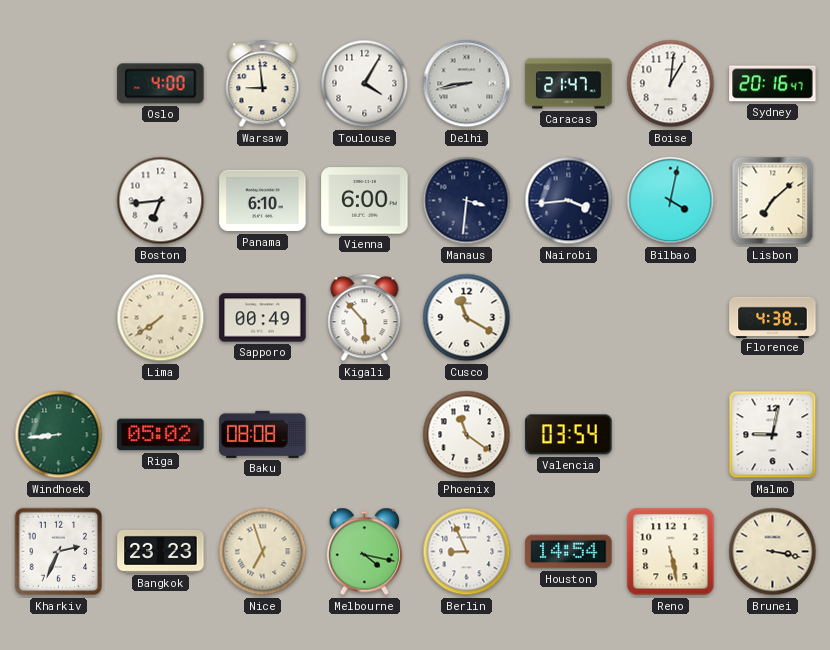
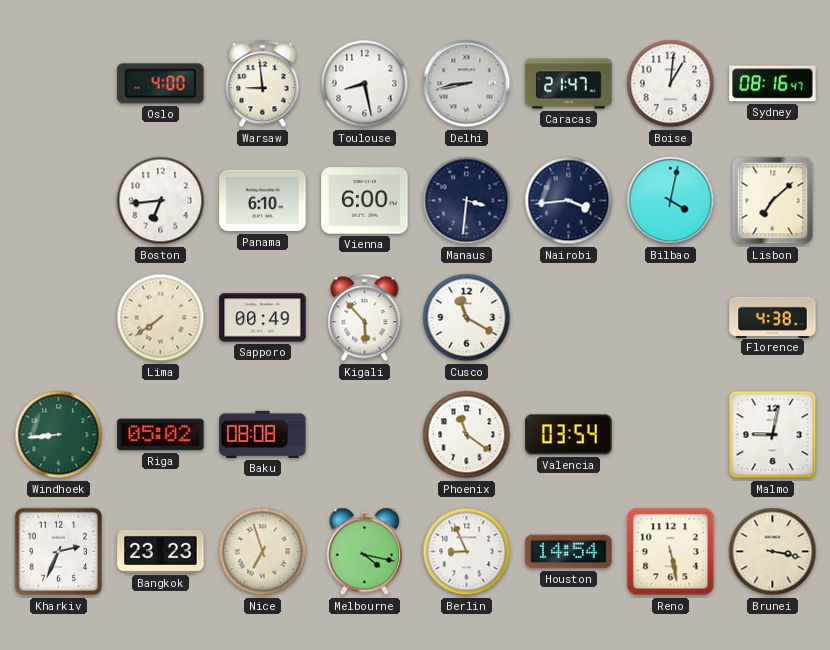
Toulouse: 4:05 -> 8:28 (365, 84)
Sydney: 20:16 -> 08:16 (773, 84)
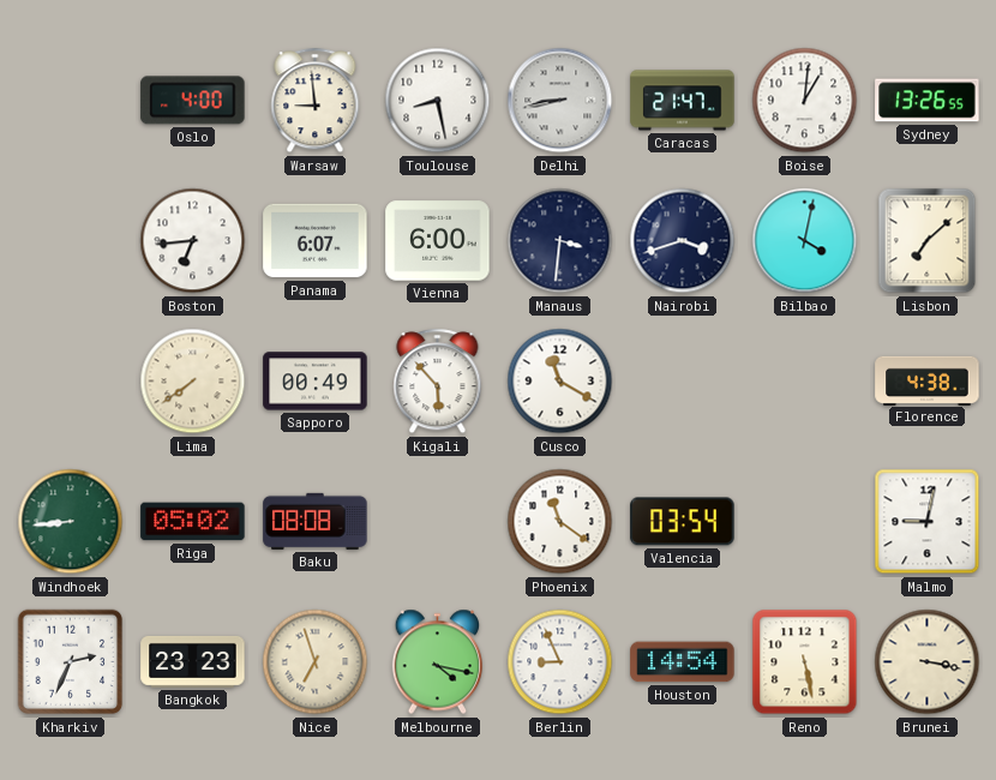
Sydney: 08:16 -> 13:26 (928, 101)
Panama: 6:10 -> 6:07 (316, 241)
Nairobi: 3:44 -> 3:42 (683, 241)
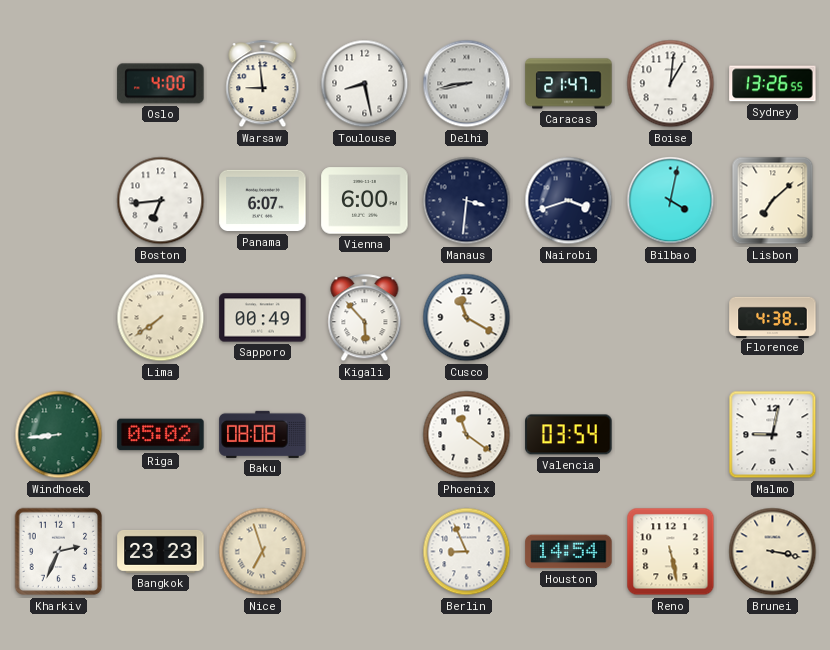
Melbourne: 4:17 -> none (437, 662)
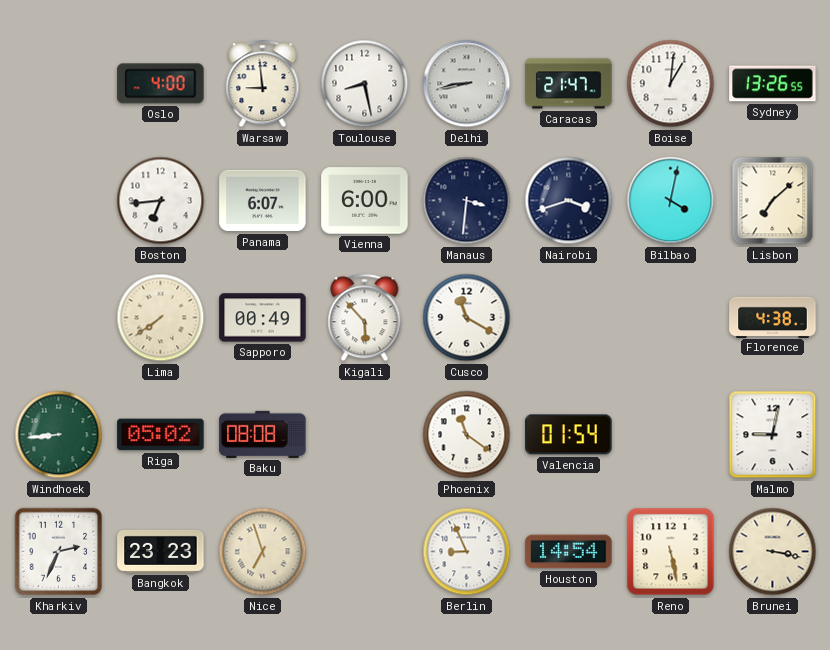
Valencia: 03:54 -> 01:54 (569, 435)
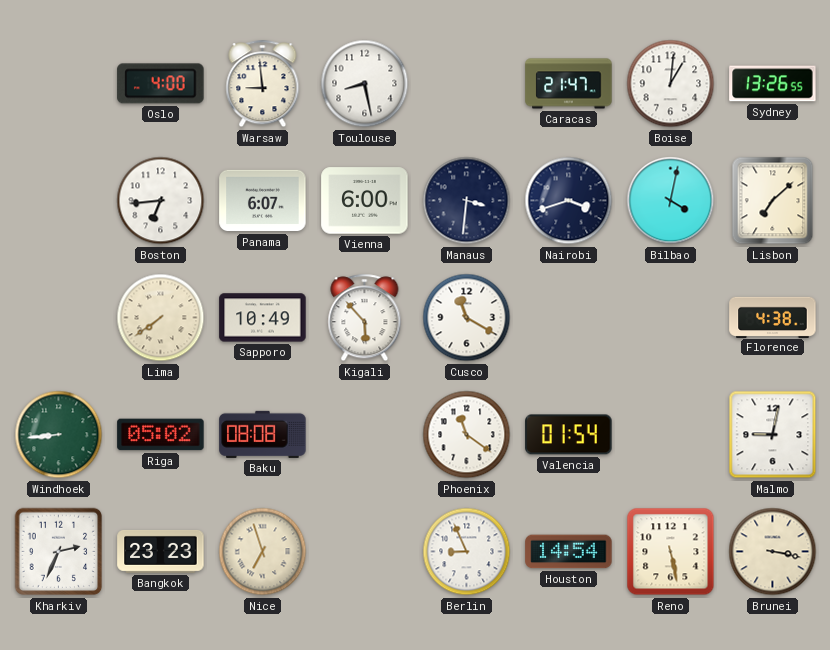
Delhi: 8:43 -> none (467, 84)
Sapporo: 00:49 -> 10:49 (263, 318)
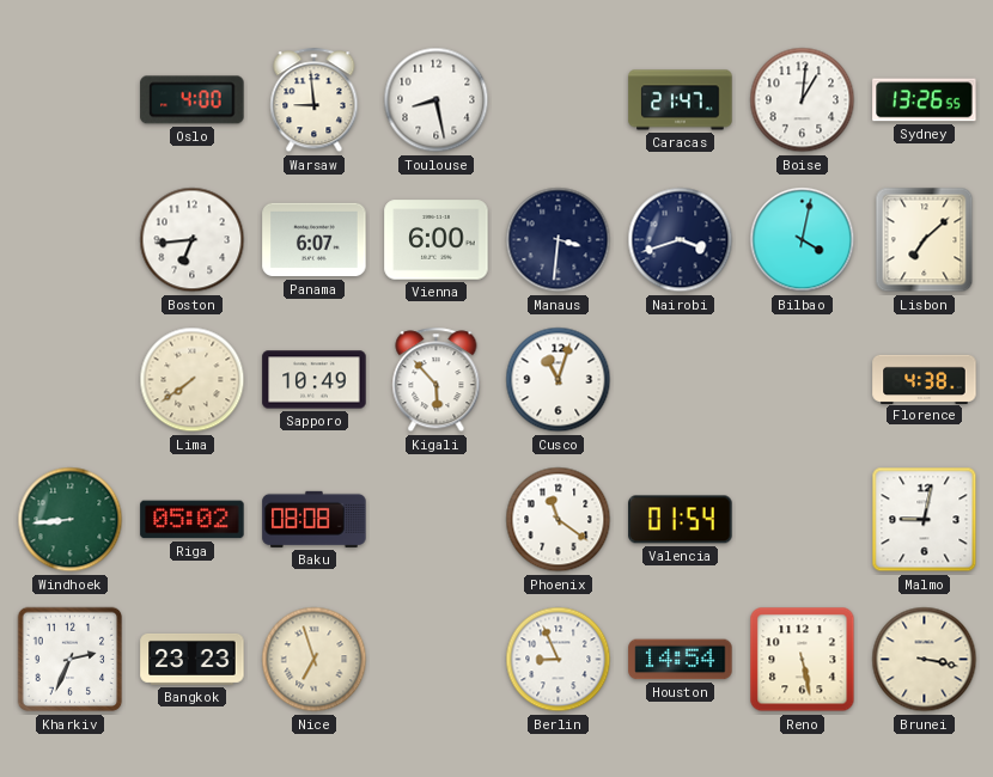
Cusco: 11:20 -> 11:03 (559, 380)
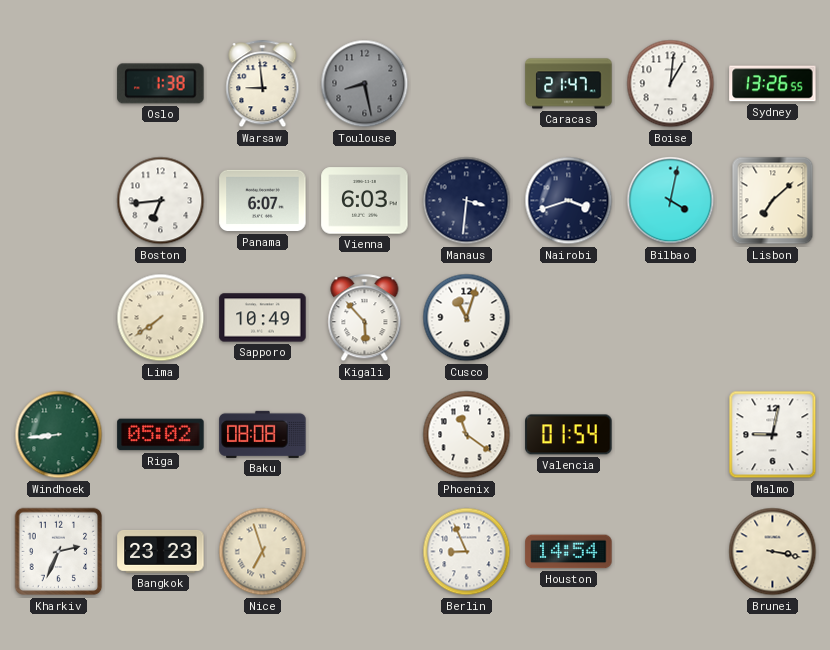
Oslo: 4:00 -> 1:38 (161, 84)
Toulouse dial: white -> grey (365, 84)
Vienna: 6:00 -> 6:03 (365, 201)
Florence: 4:38 -> none (925, 379)
Reno: 5:28 -> none (803, 660)
